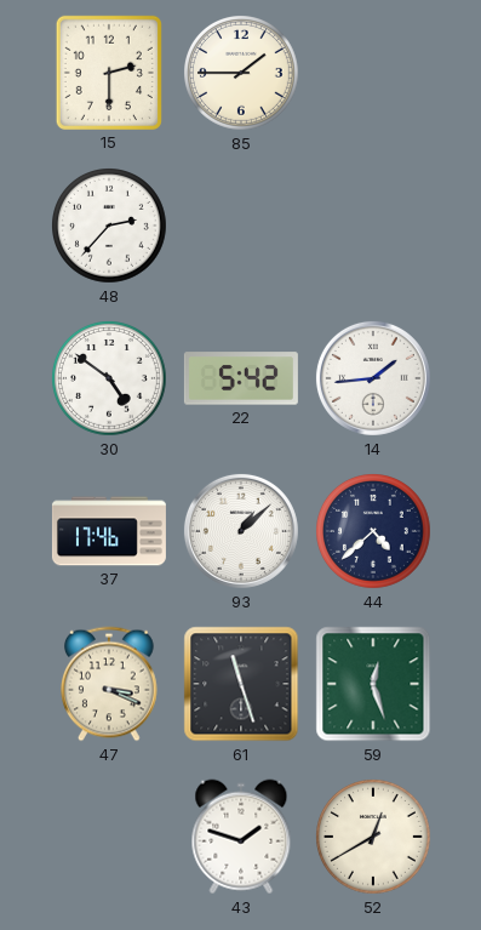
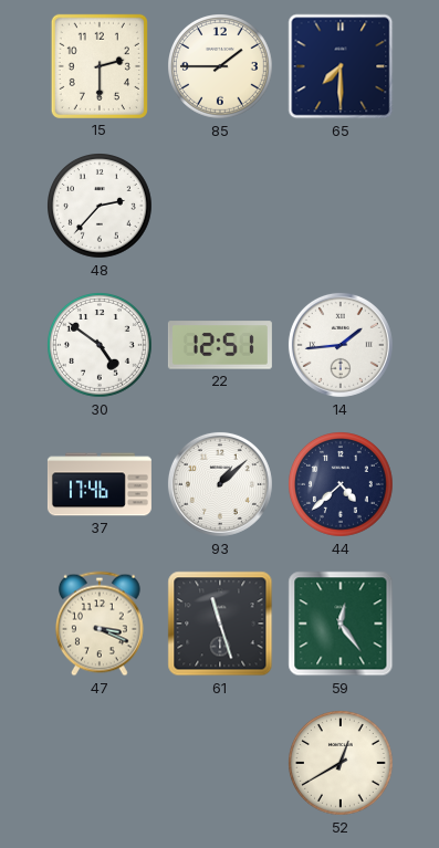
65: none -> 7:30 (341, 66)
22: 5:42 -> 12:51 (220, 345)
59: 12:27 -> 12:24 (341, 624)
43: 1:48 -> none (241, 837)
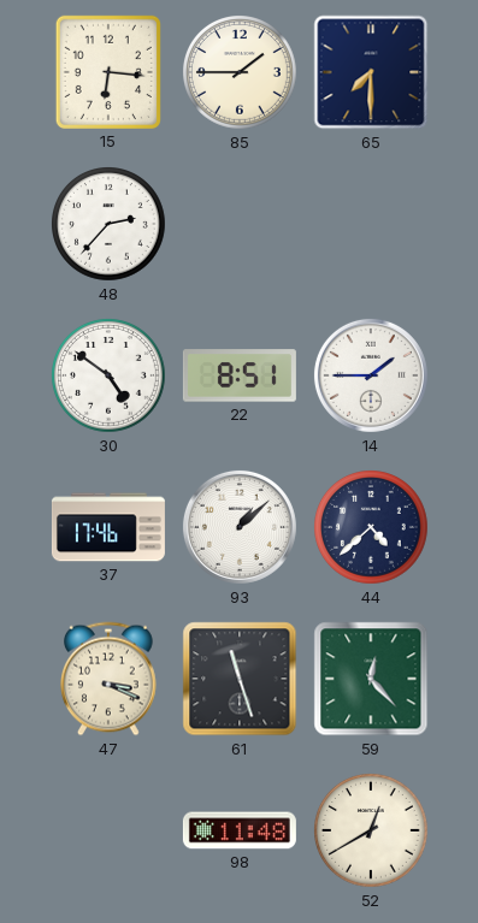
15: 2:30 -> 6:16 (108, 72)
22: 12:51 -> 8:51 (240, 375)
14: 1:44 -> 1:45 (371, 375)
59: 12:24 -> 12:23 (371, 679)
98: none -> 11:48 (240, 830)
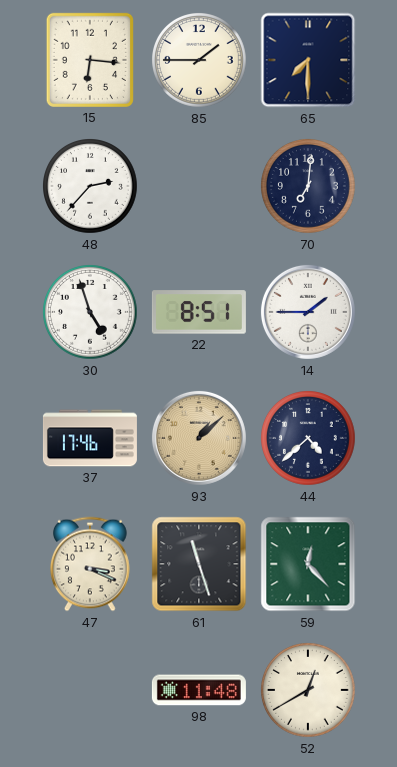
70: none -> 7:01 (309, 187)
30: 4:51 -> 4:57 (91, 313)
93 dial: white -> champagne (199, 438)
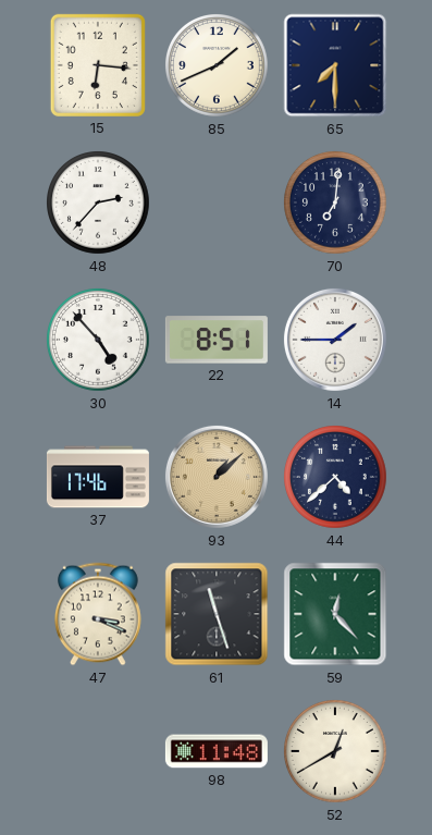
85: 1:45 -> 1:41 (218, 66)
30: 4:57 -> 4:53 (99, 341)
